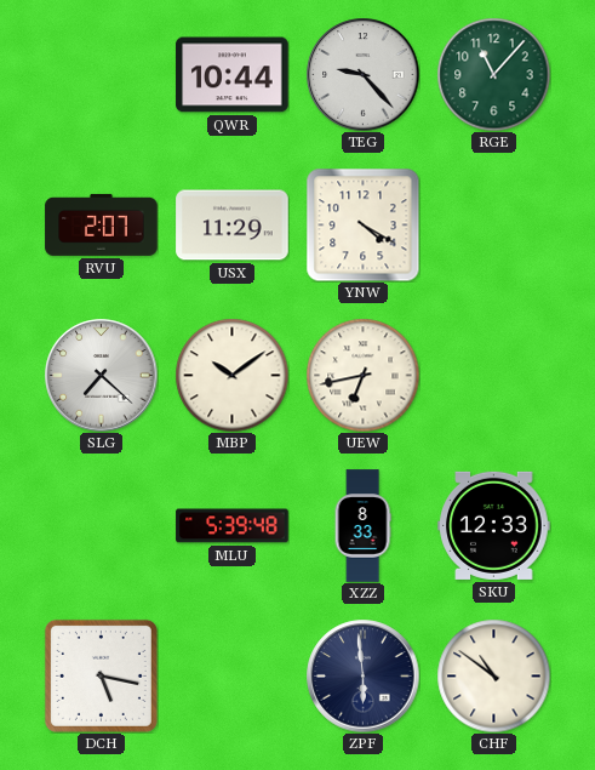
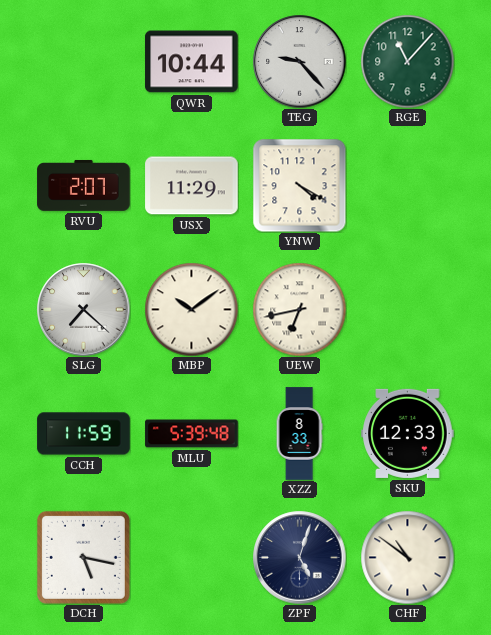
CCH: none -> 11:59 (84, 434)
ZPF: 5:59 -> 5:03 (299, 557)
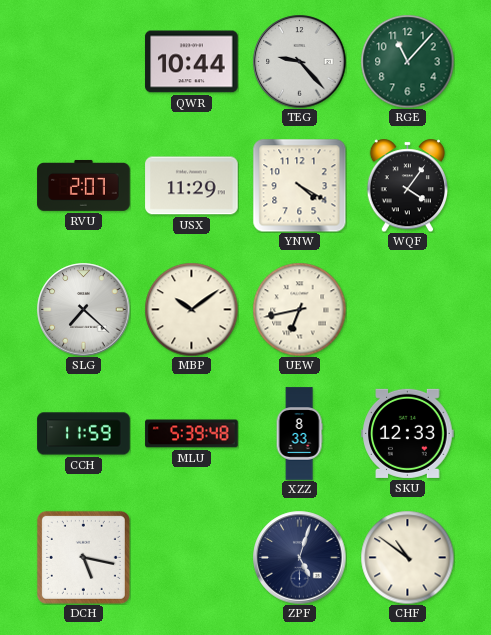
WQF: none -> 4:06 (407, 185)
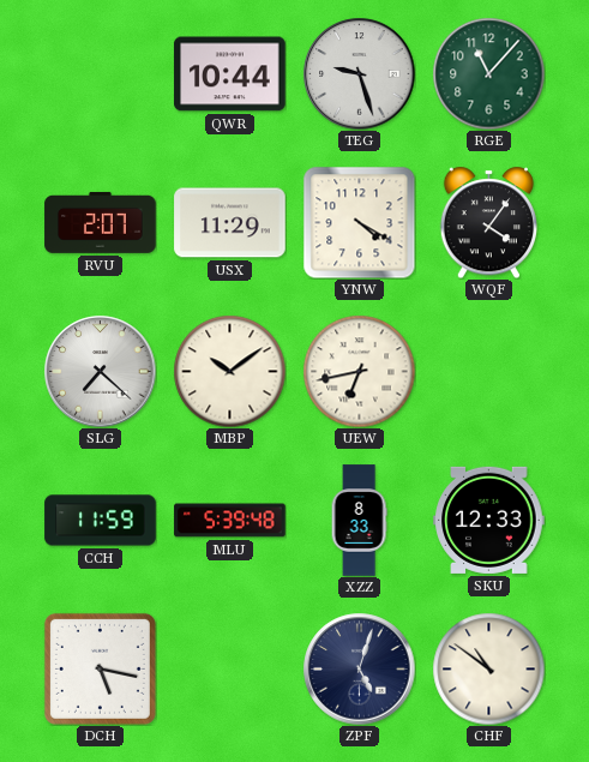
TEG: 9:23 -> 9:27 (359, 73)
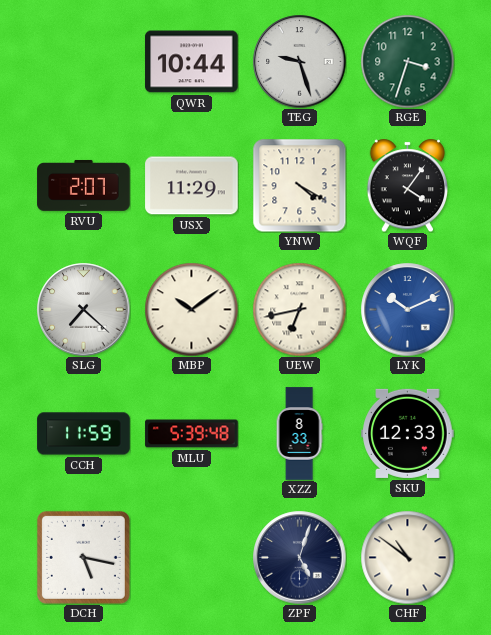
RGE: 11:07 -> 3:33 (407, 61)
LYK: none -> 10:11 (407, 309)
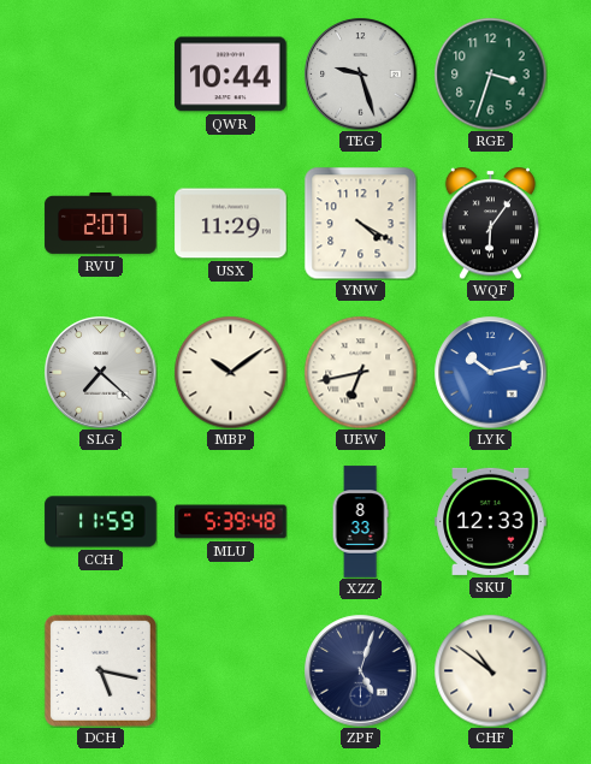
WQF: 4:06 -> 6:06 (490, 223)
LYK: 10:11 -> 10:13 (490, 372)
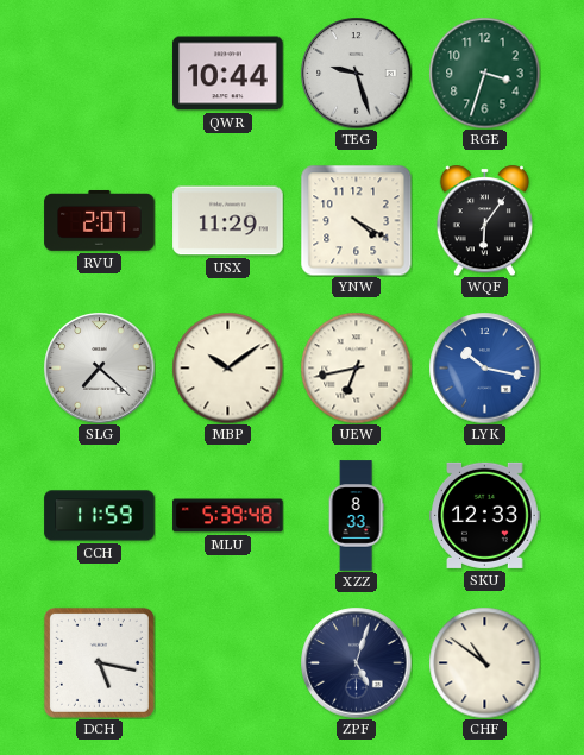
LYK: 10:13 -> 10:17 (484, 367)
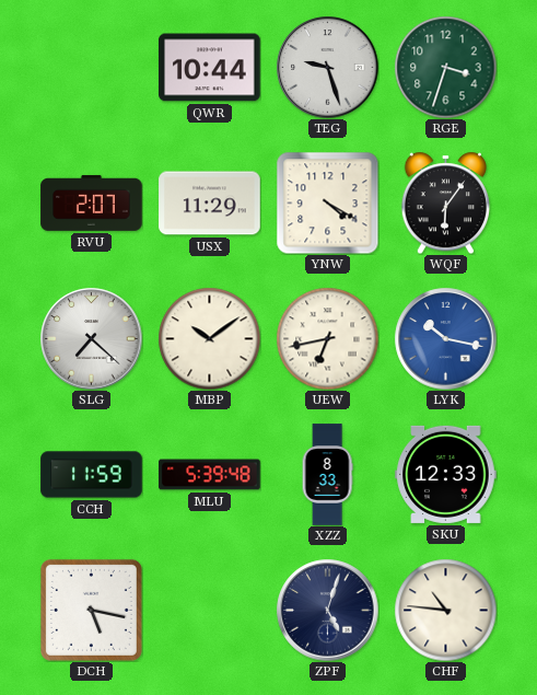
CHF: 10:51 -> 10:46 (445, 610)
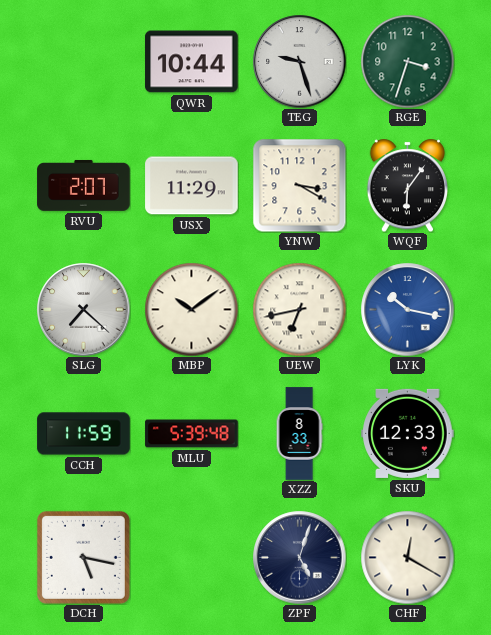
YNW: 4:20 -> 3:20 (299, 185)
CHF: 10:46 -> 12:20 (407, 557)
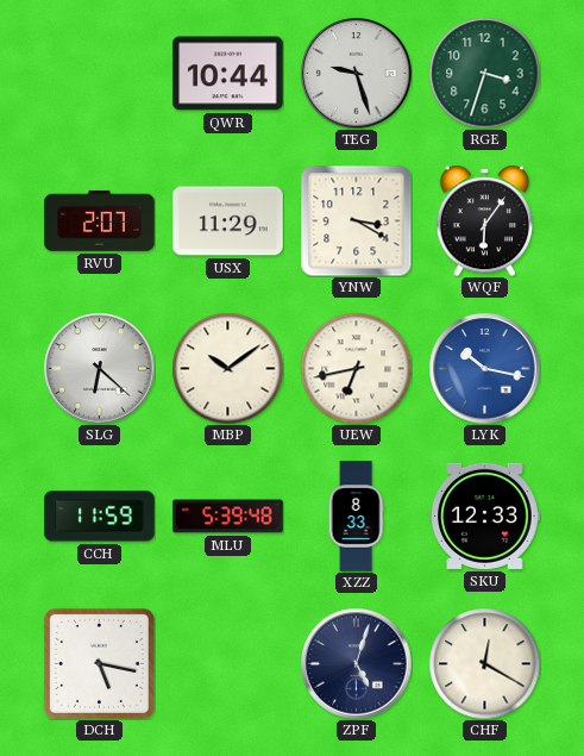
SLG: 7:22 -> 6:22 (99, 368)
